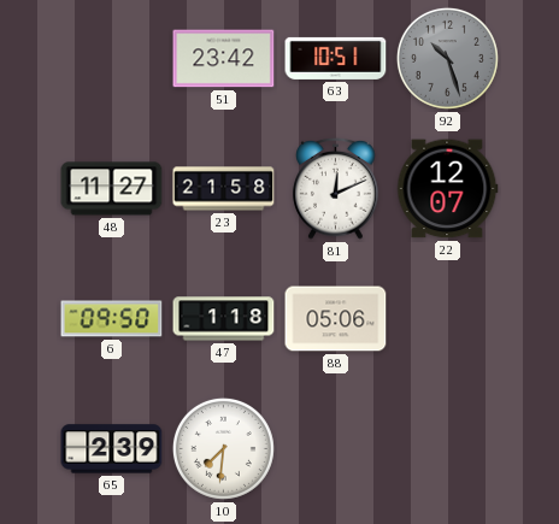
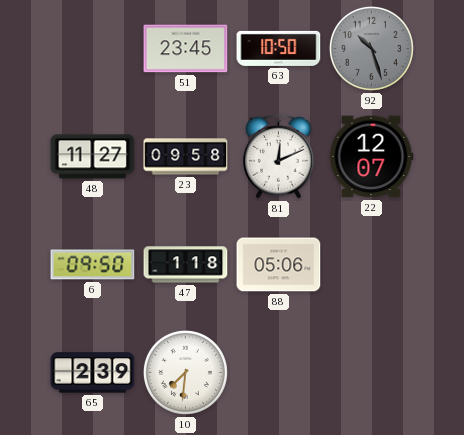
51: 23:42 -> 23:45 (186, 49)
63: 10:51 -> 10:50 (279, 48)
23: 21:58 -> 09:58 (186, 157)
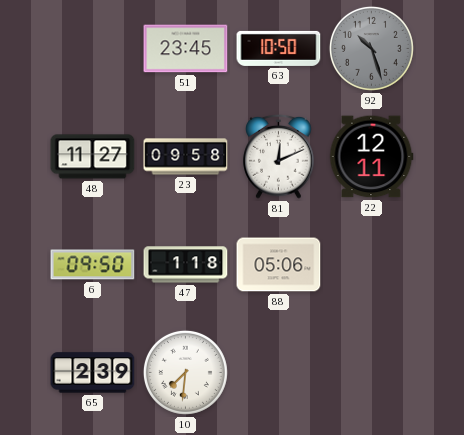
22: 12:07 -> 12:11 (372, 157)
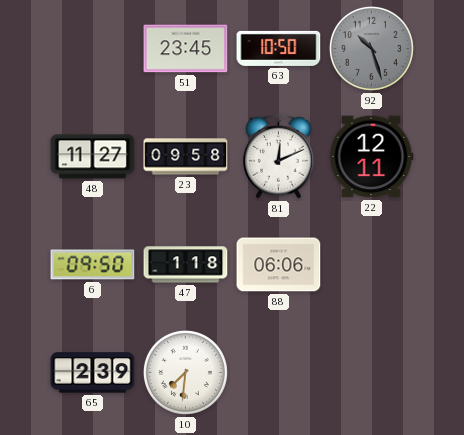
88: 05:06 -> 06:06 (279, 265)
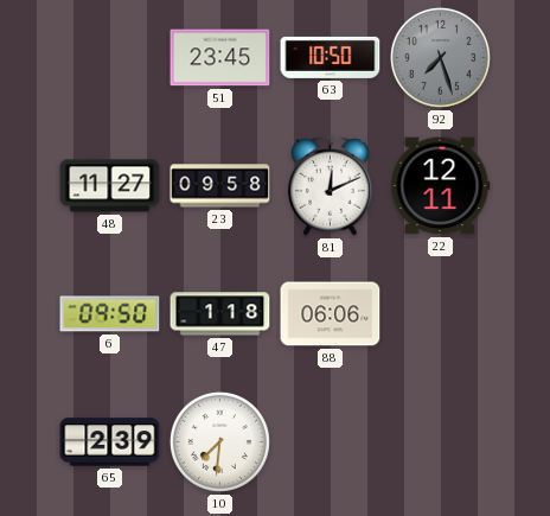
92: 10:27 -> 7:27 (440, 57)
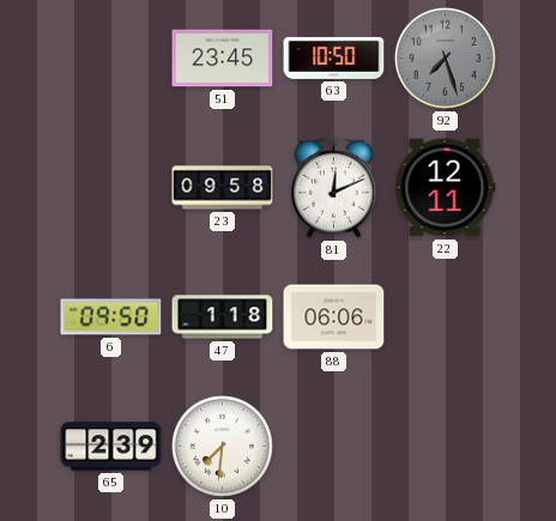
48: 11:27 -> none (110, 186)
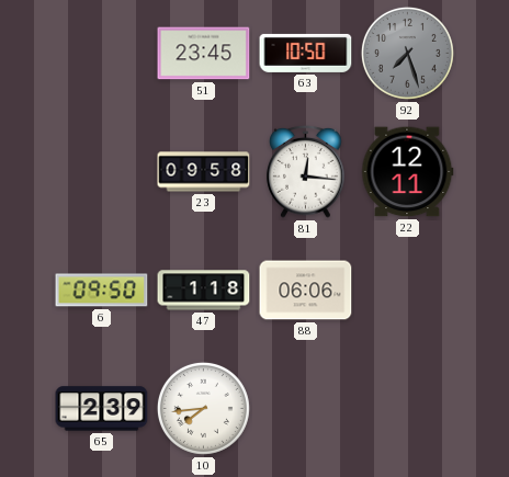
81: 12:11 -> 12:16 (306, 171)
10: 7:31 -> 7:44 (203, 408)
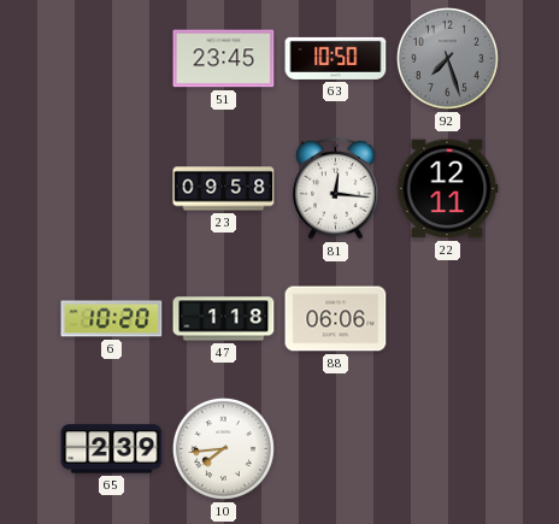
6: 09:50 -> 10:20 (112, 319)
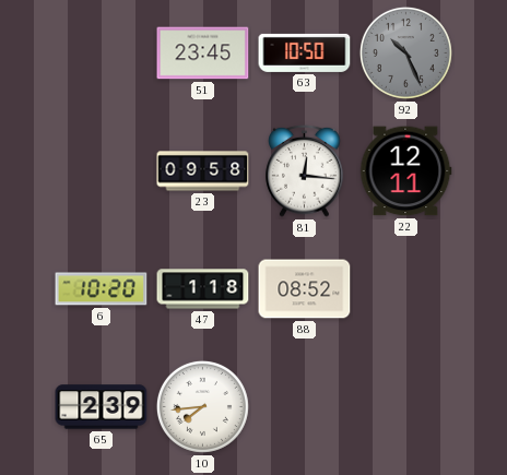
92: 7:27 -> 10:26 (405, 52)
88: 06:06 -> 08:52 (305, 289)
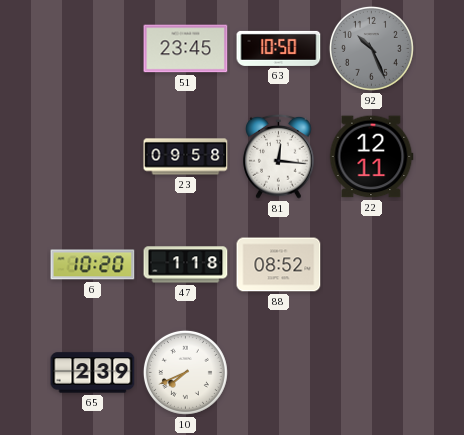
10: 7:44 -> 7:41 (185, 372)
